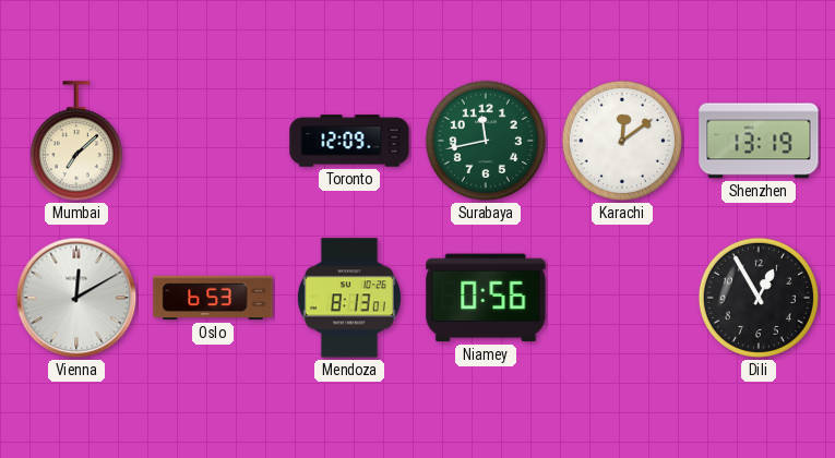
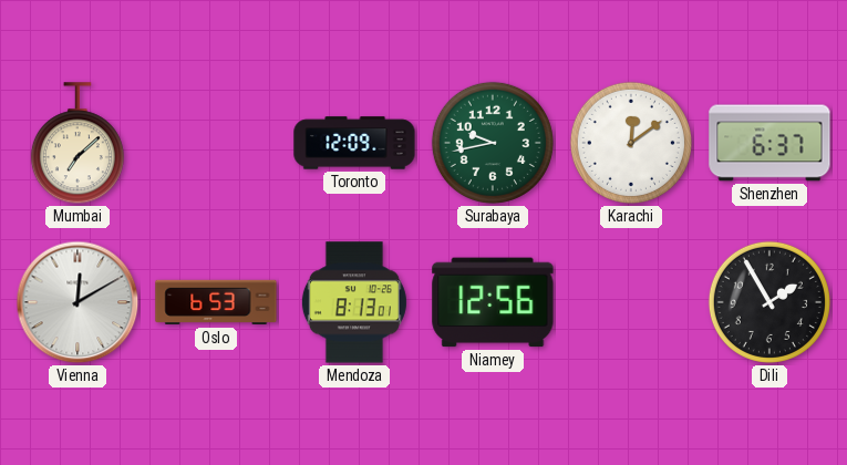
Surabaya: 11:43 -> 9:43 (493, 143)
Shenzhen: 13:19 -> 6:37 (769, 143)
Niamey: 0:56 -> 12:56 (493, 302)
Dili: 12:55 -> 1:55 (769, 302)
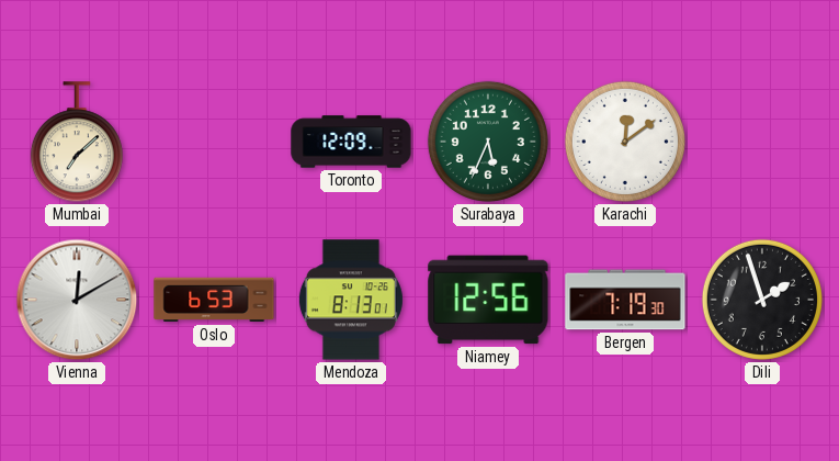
Surabaya: 9:43 -> 5:34 (488, 142)
Shenzhen: 6:37 -> none (769, 143)
Bergen: none -> 7:19 (625, 300)
Dili: 1:55 -> 1:57 (762, 300)
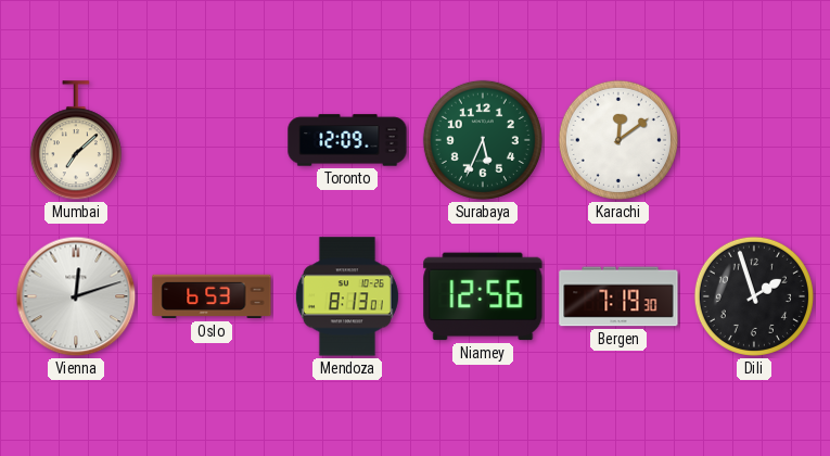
Vienna: 12:10 -> 12:12 (76, 296)
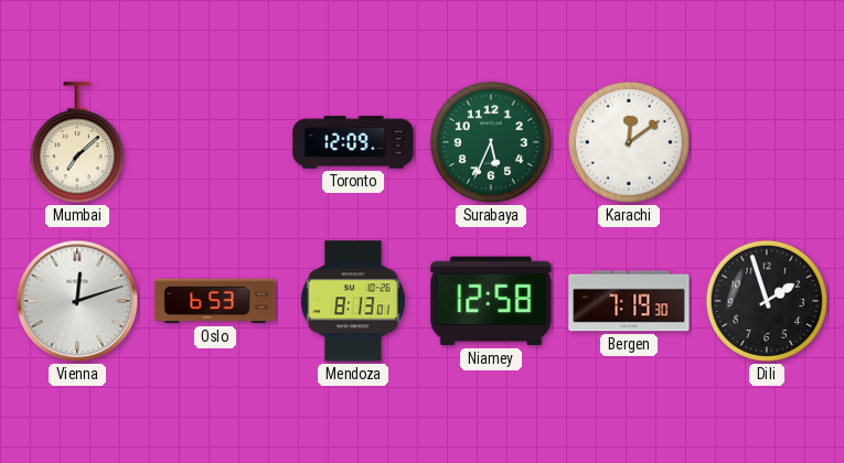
Niamey: 12:56 -> 12:58 (491, 301)
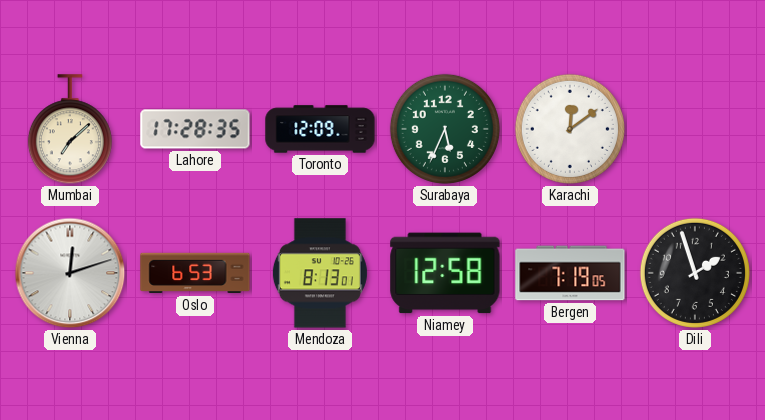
Lahore: none -> 17:28 (195, 129)
Bergen: 7:19:30 -> 7:19:05 (570, 273)
